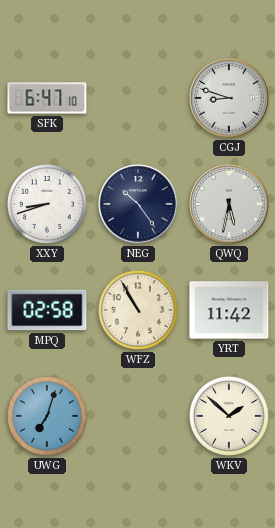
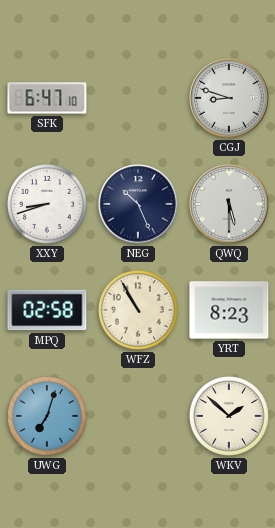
NEG: 10:24 -> 10:26 (138, 204)
QWQ: 5:32 -> 5:30 (229, 204)
YRT: 11:42 -> 8:23 (229, 310)
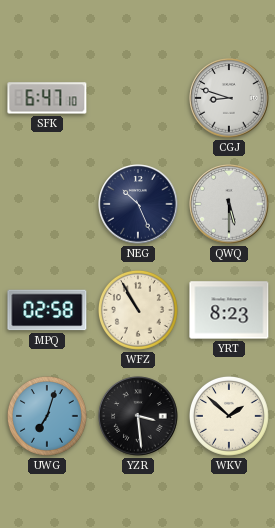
XXY: 8:42 -> none (47, 204)
YZR: none -> 3:29 (138, 416)
